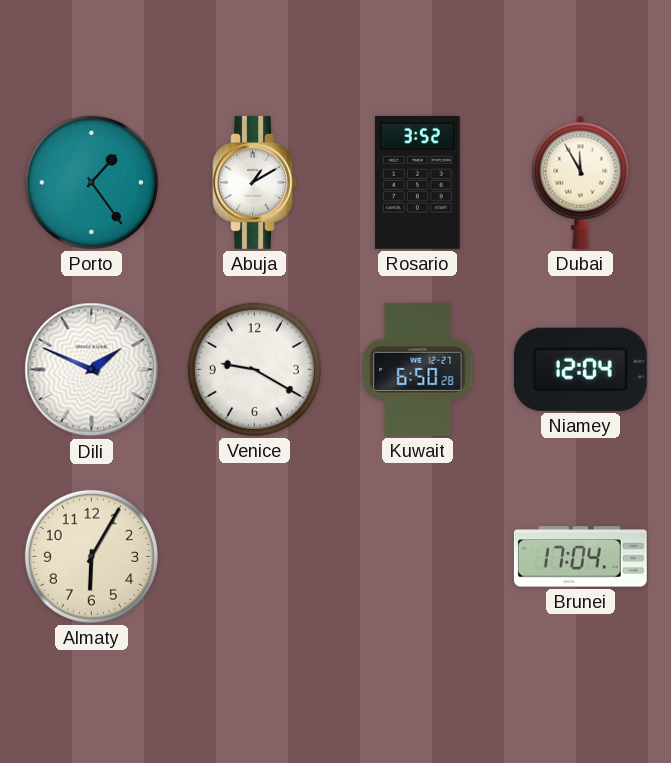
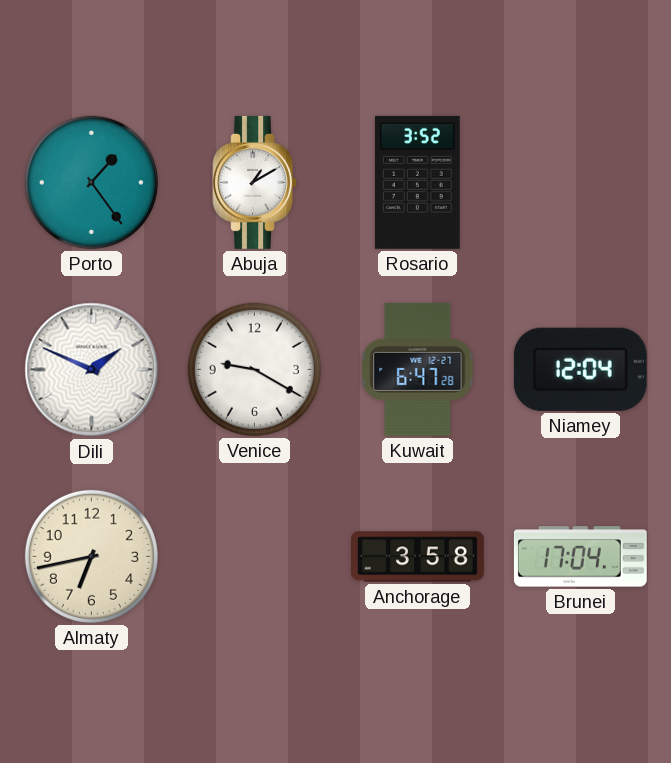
Dubai: 11:55 -> none (581, 182)
Kuwait: 6:50 -> 6:47 (418, 369)
Almaty: 6:05 -> 6:43 (91, 556)
Anchorage: none -> 3:58 (418, 557)
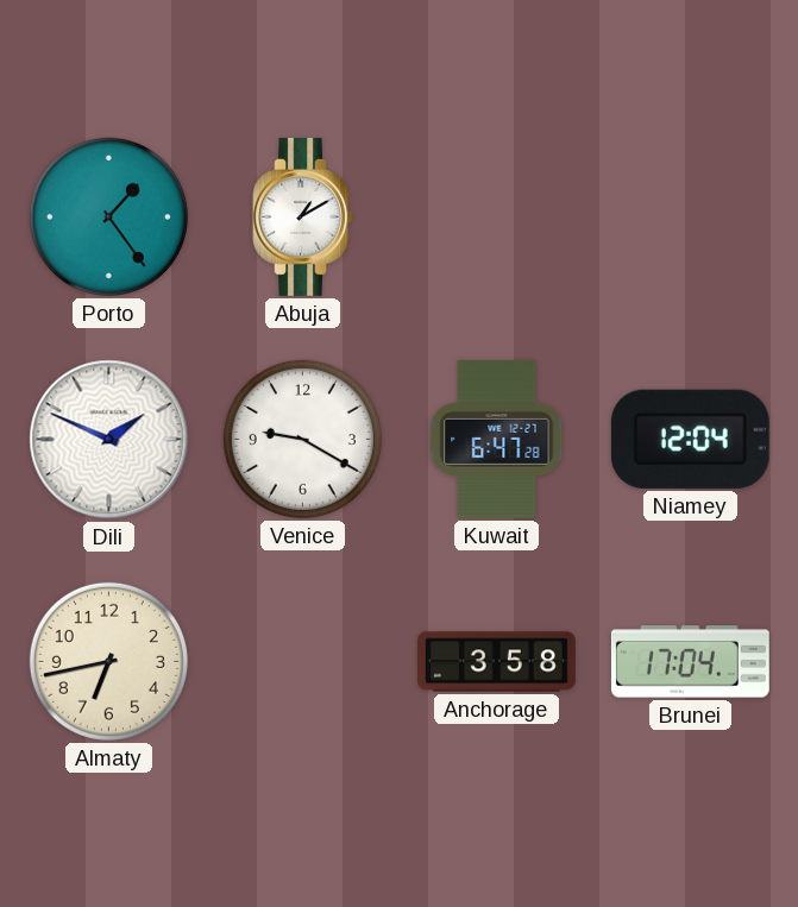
Rosario: 3:52 -> none (417, 182)
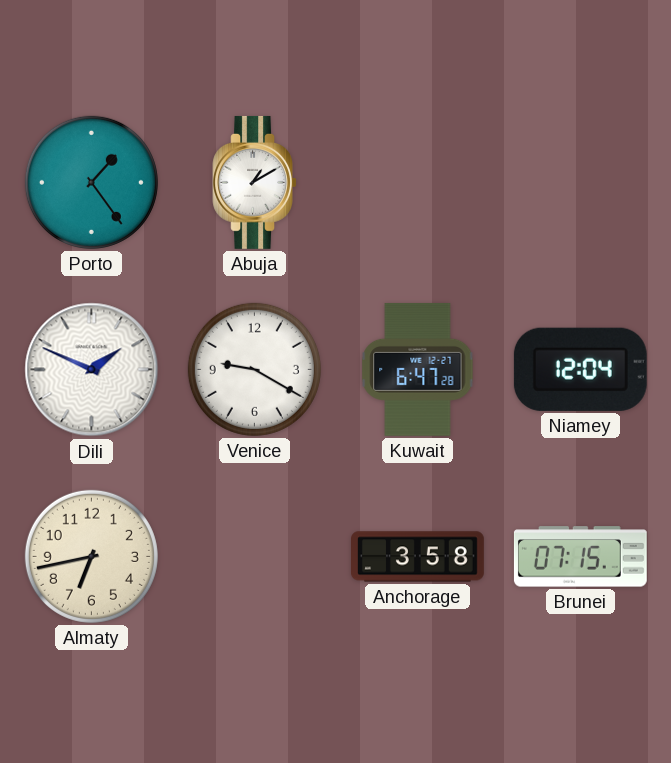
Brunei: 17:04 -> 07:15 (580, 557)
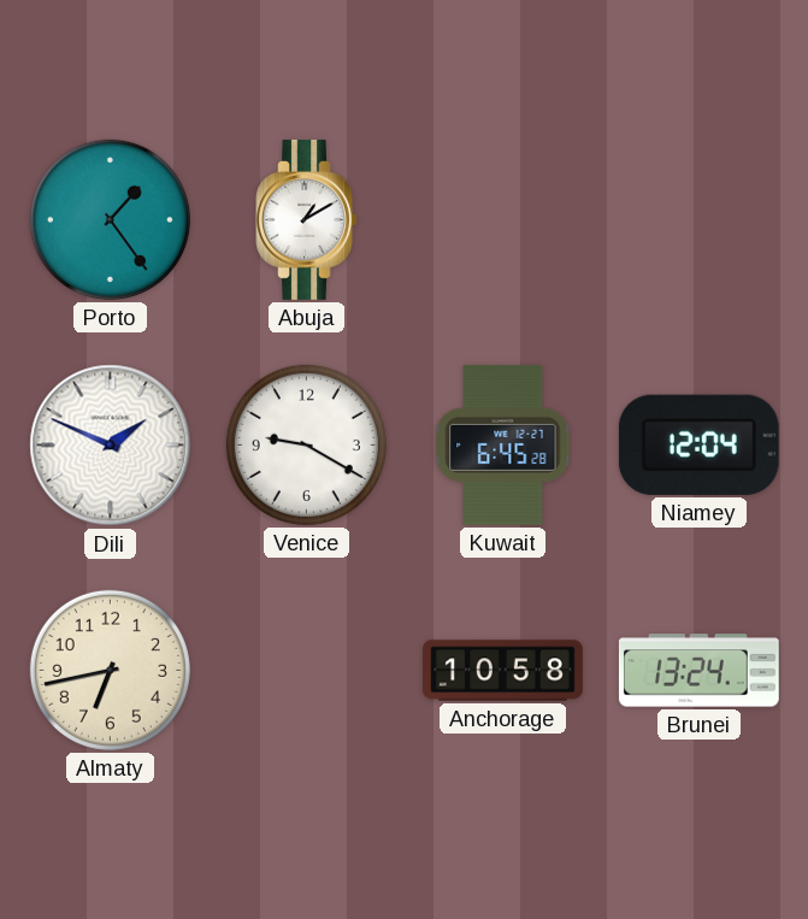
Kuwait: 6:47 -> 6:45 (503, 444)
Anchorage: 3:58 -> 10:58 (503, 671)
Brunei: 07:15 -> 13:24 (698, 671)
